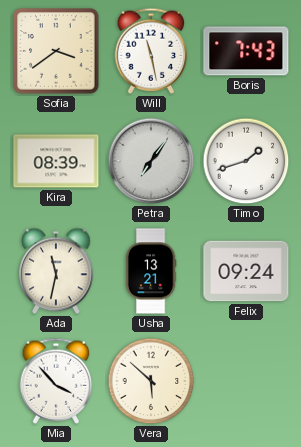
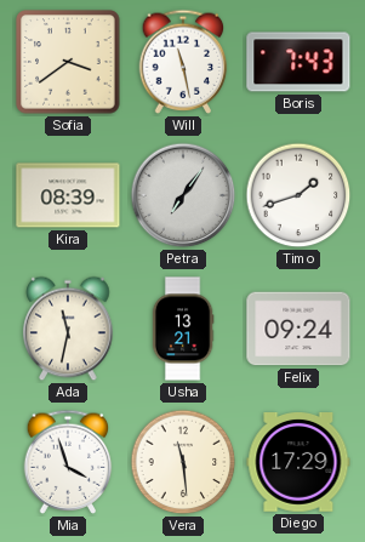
Mia: 3:53 -> 3:57 (68, 462)
Vera: 5:52 -> 11:29 (183, 462)
Diego: none -> 17:29 (298, 463)
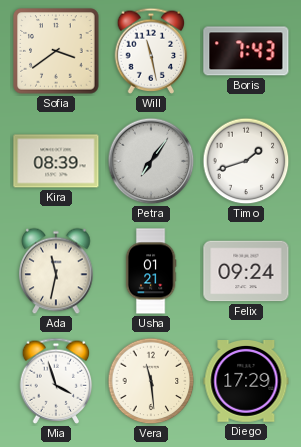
Usha: 13:21 -> 01:21 (151, 271)
